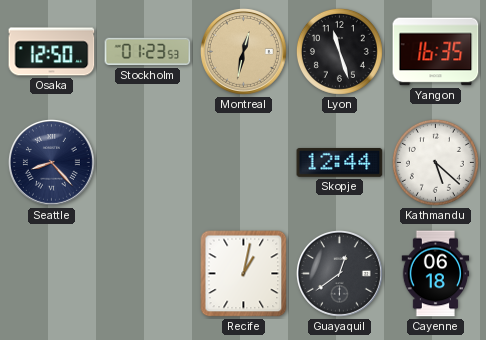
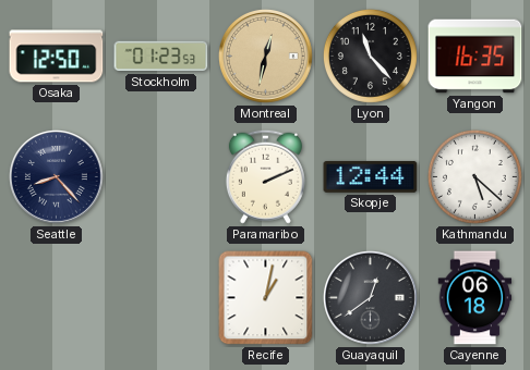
Lyon: 11:27 -> 11:23 (370, 55)
Paramaribo: none -> 2:11 (265, 176)
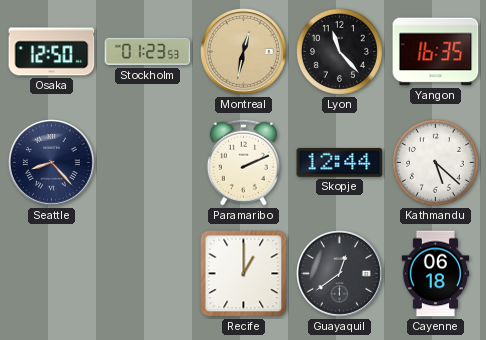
Recife: 1:02 -> 1:00 (244, 274)
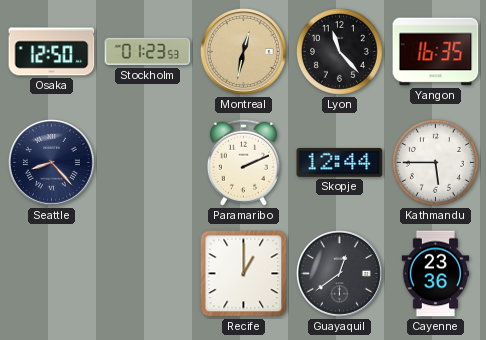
Kathmandu: 5:22 -> 5:45 (435, 162)
Cayenne: 06:18 -> 23:36 (436, 274)
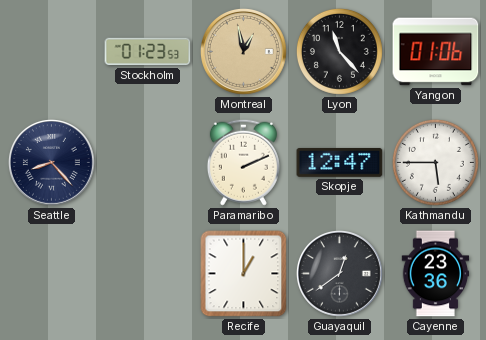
Osaka: 12:50 -> none (52, 52)
Montreal: 12:32 -> 12:58 (243, 51)
Yangon: 16:35 -> 01:06 (436, 52)
Skopje: 12:44 -> 12:47 (340, 162)
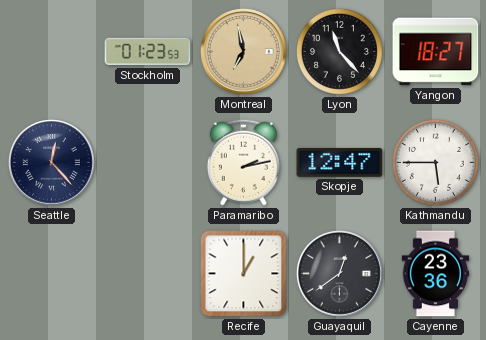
Montreal: 12:58 -> 6:58 (243, 51)
Yangon: 01:06 -> 18:27 (436, 52)
Seattle: 8:23 -> 12:23 (51, 162)
Paramaribo: 2:11 -> 2:13 (243, 162)
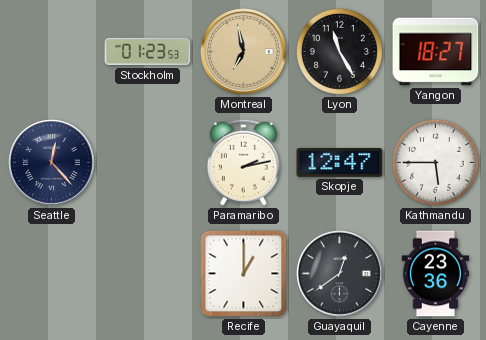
Lyon: 11:23 -> 11:25 (339, 51)
